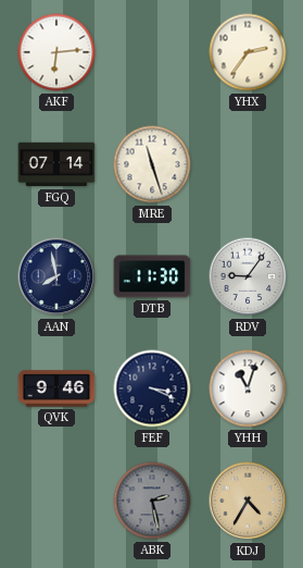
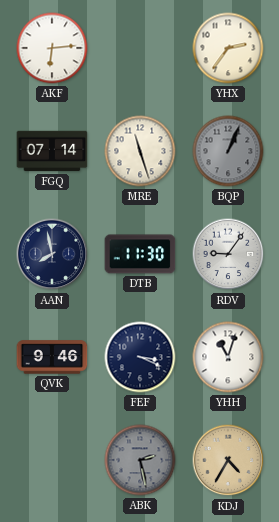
BQP: none -> 1:04 (228, 151)
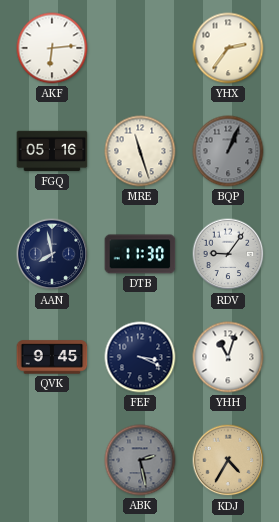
FGQ: 07:14 -> 05:16 (52, 151)
QVK: 9:46 -> 9:45 (52, 357)
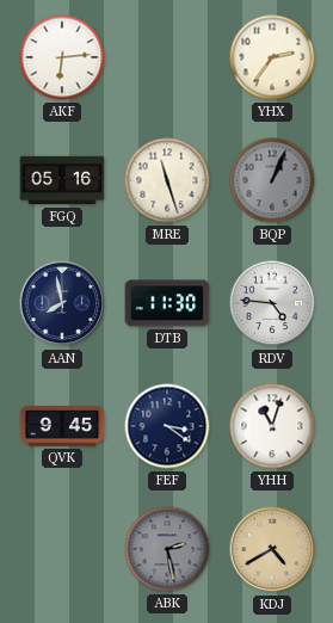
RDV: 9:06 -> 4:46 (272, 303)
FEF: 3:19 -> 3:21 (167, 426)
KDJ: 4:35 -> 4:40 (272, 549)
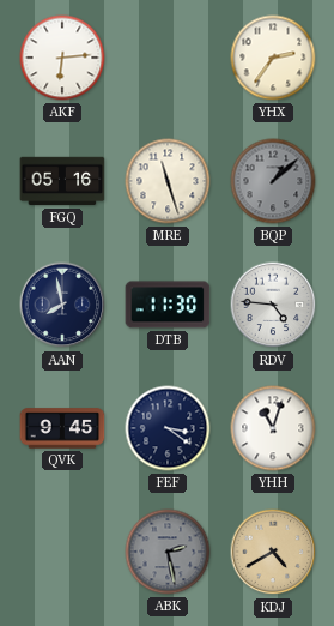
BQP: 1:04 -> 1:08 (273, 181)
